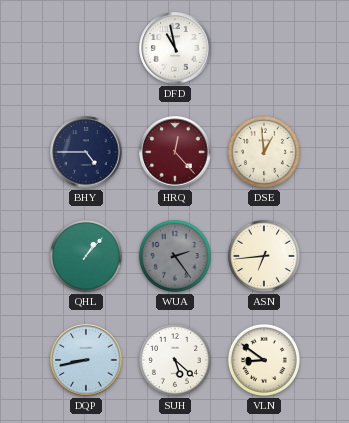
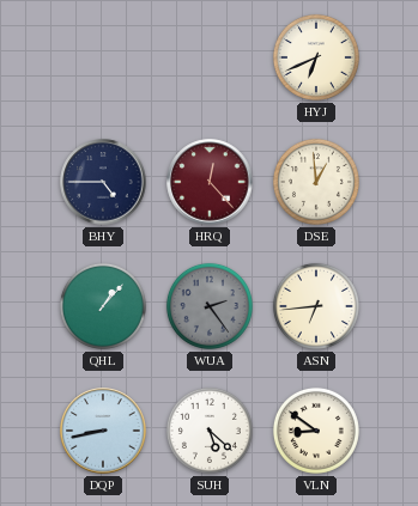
DFD: 10:58 -> none (175, 48)
HYJ: none -> 6:41 (316, 57)
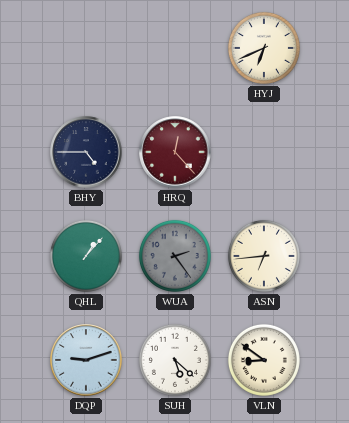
DSE: 12:59 -> none (316, 182)
DQP: 8:43 -> 9:12 (86, 360)
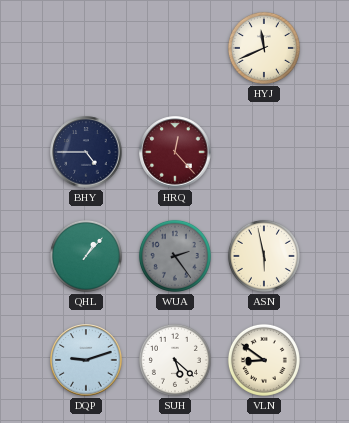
HYJ: 6:41 -> 11:41 (264, 48)
ASN: 6:44 -> 5:58 (264, 256)
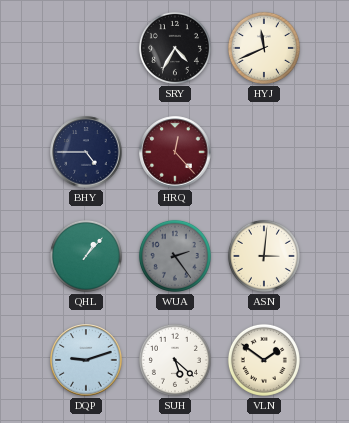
SRY: none -> 4:35 (175, 48)
ASN: 5:58 -> 3:01 (264, 256)
VLN: 8:51 -> 1:51 (264, 360)
